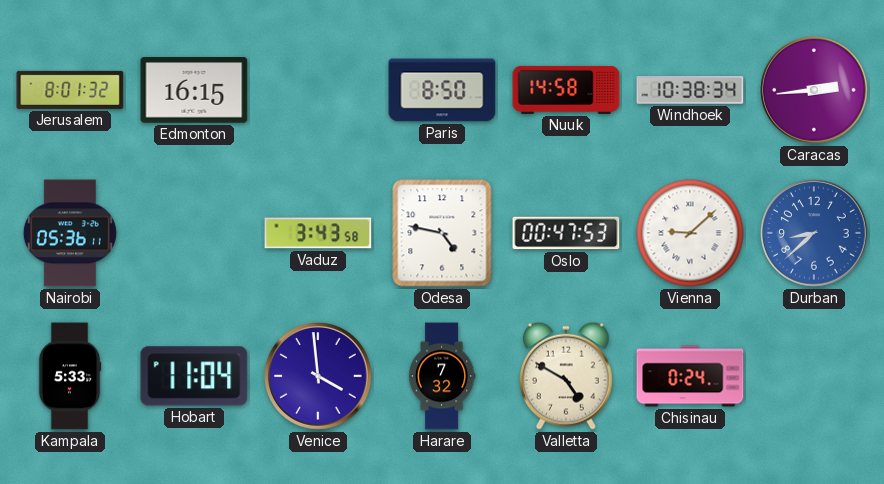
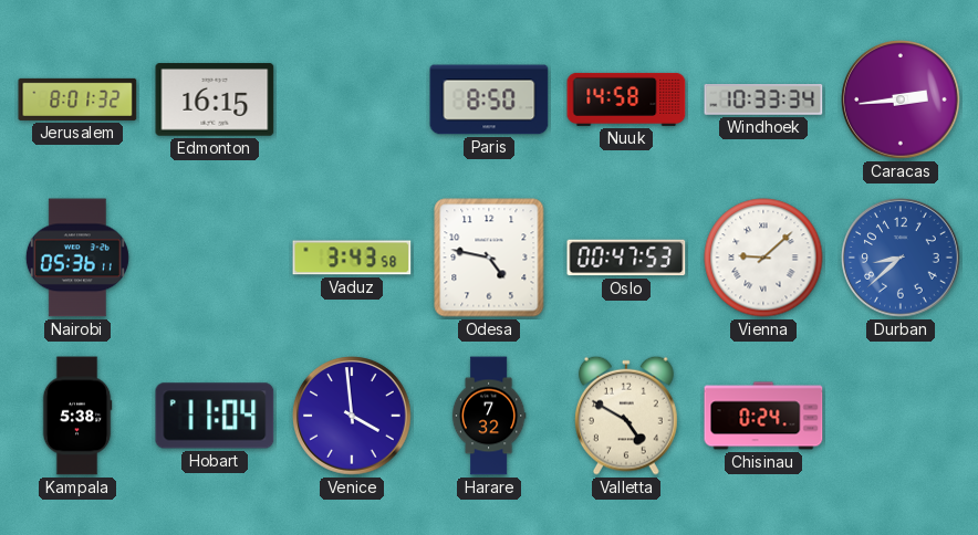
Windhoek: 10:38 -> 10:33 (763, 101)
Kampala: 5:33 -> 5:38 (77, 416)
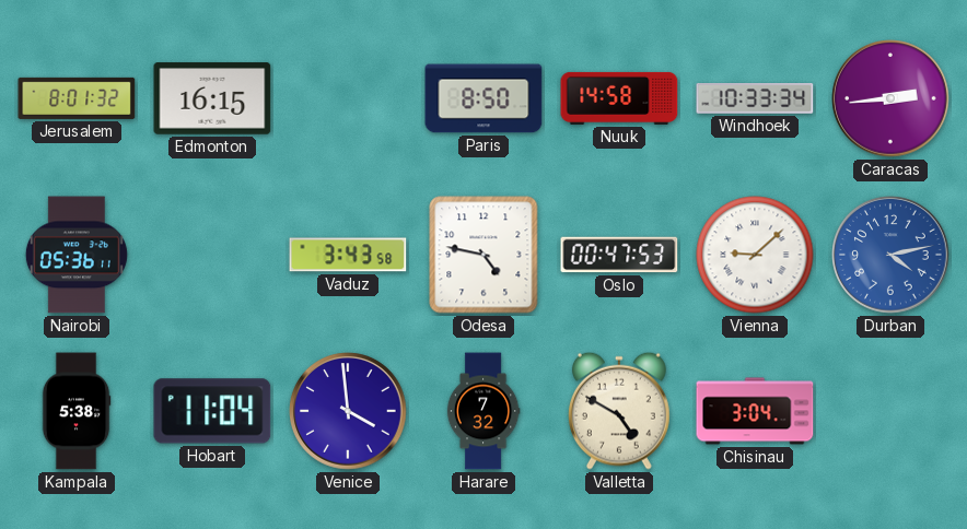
Durban: 8:38 -> 4:13 (890, 255)
Chisinau: 0:24 -> 3:04 (755, 411)
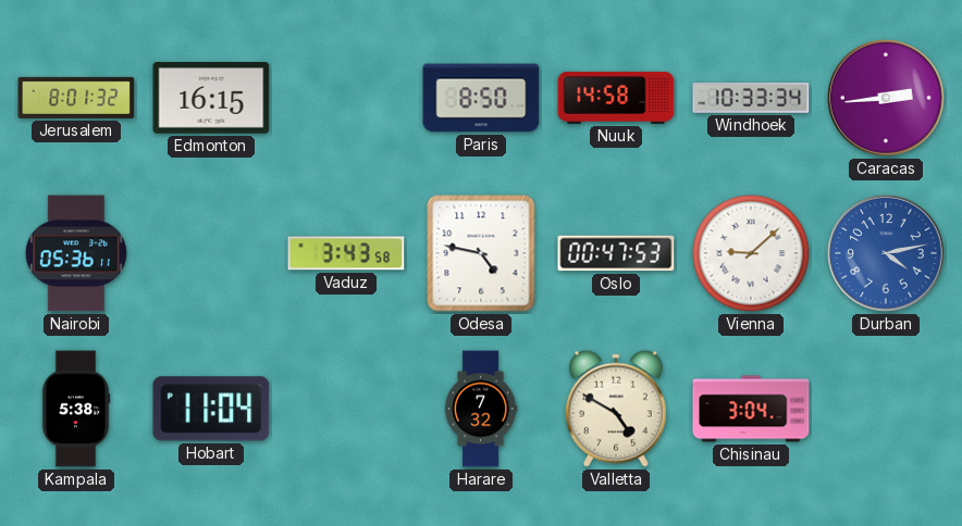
Venice: 3:59 -> none (348, 411)
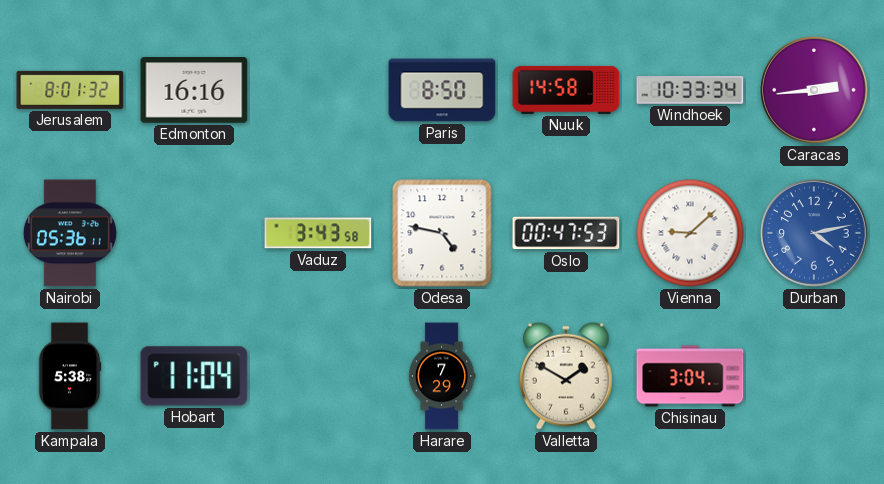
Edmonton: 16:15 -> 16:16 (194, 90)
Harare: 7:32 -> 7:29 (442, 376)
Valletta: 4:50 -> 1:50 (566, 376)
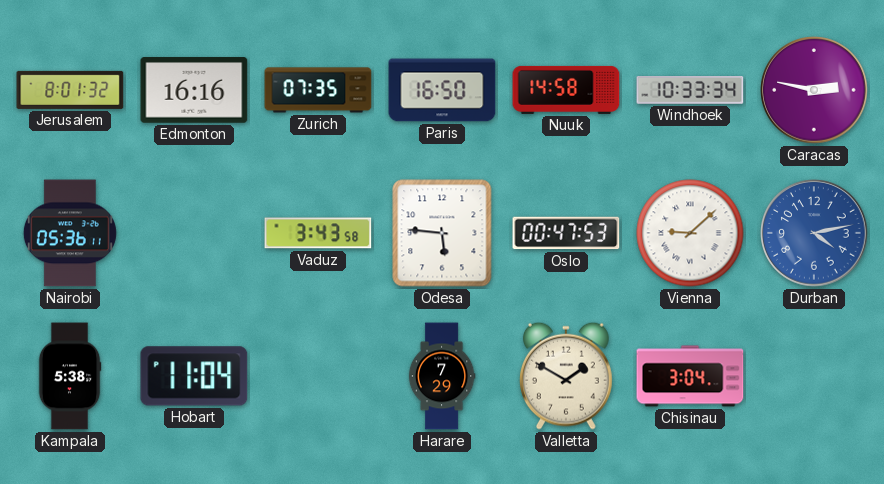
Zurich: none -> 07:35 (318, 90)
Paris: 8:50 -> 16:50 (442, 90)
Caracas: 2:44 -> 2:47 (814, 90)
Odesa: 4:47 -> 5:46 (442, 233)
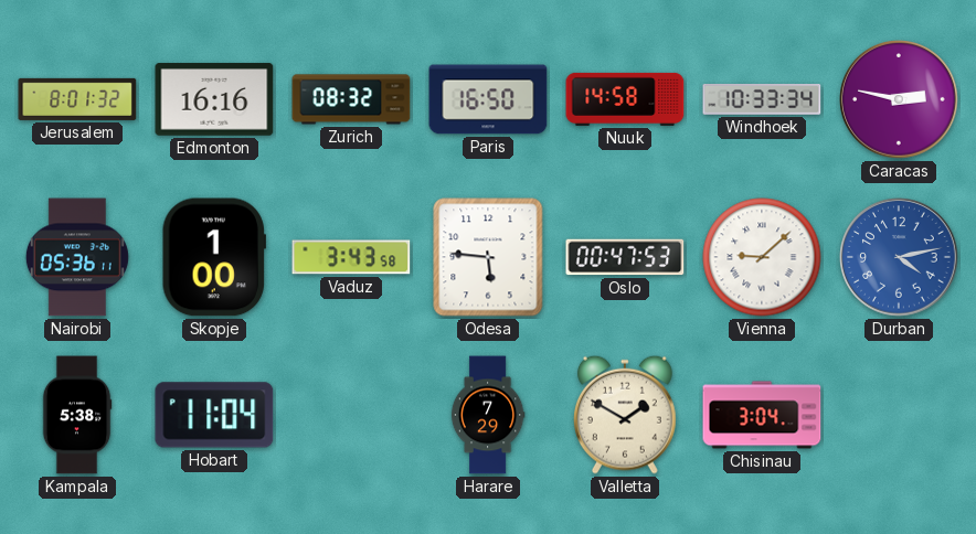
Zurich: 07:35 -> 08:32 (351, 99)
Skopje: none -> 1:00 (214, 257)
